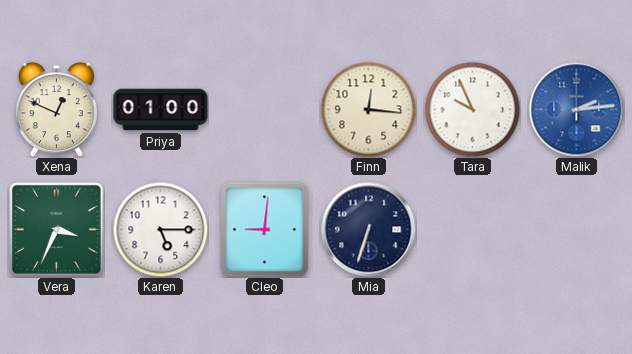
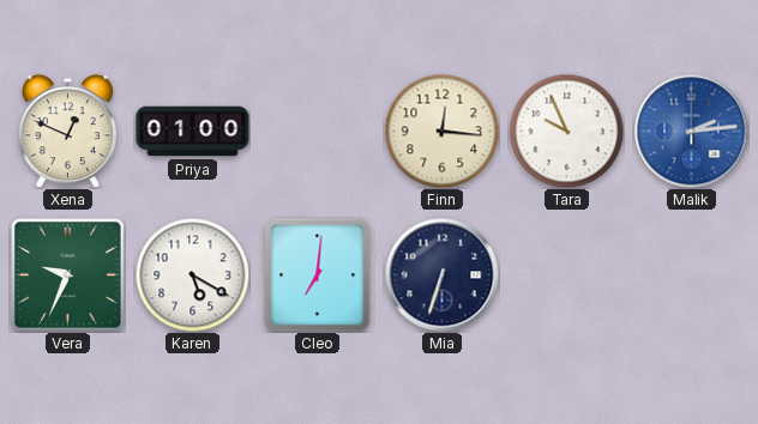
Vera: 3:34 -> 9:34 (68, 275)
Karen: 5:15 -> 5:20 (192, 274)
Cleo: 9:01 -> 7:01 (318, 274)
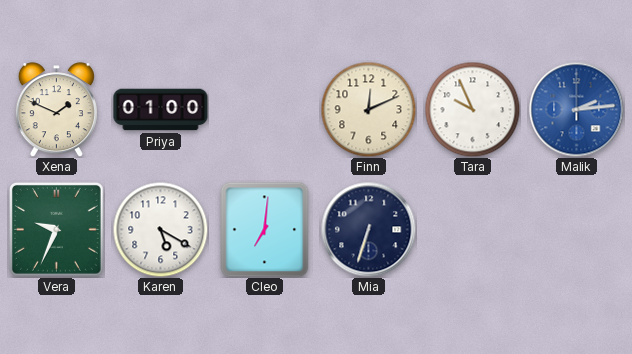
Xena: 12:49 -> 1:49 (56, 110)
Finn: 12:16 -> 12:11 (368, 109)
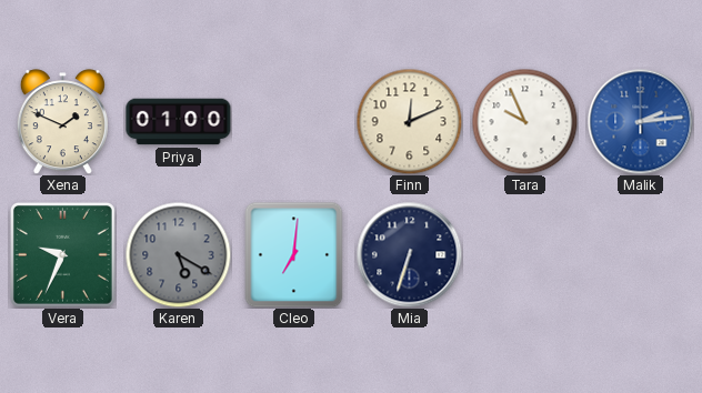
Karen dial: white -> grey (178, 254)
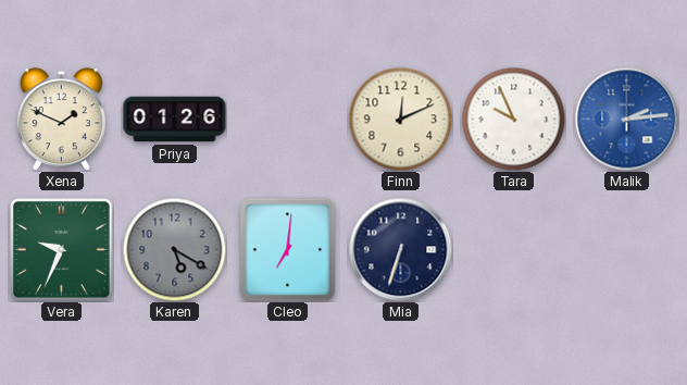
Priya: 01:00 -> 01:26 (175, 120)
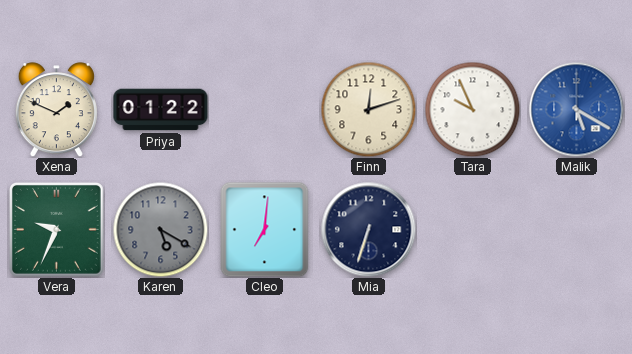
Priya: 01:26 -> 01:22 (161, 110)
Finn: 12:11 -> 12:12 (368, 109)
Malik: 2:14 -> 5:20 (576, 109)
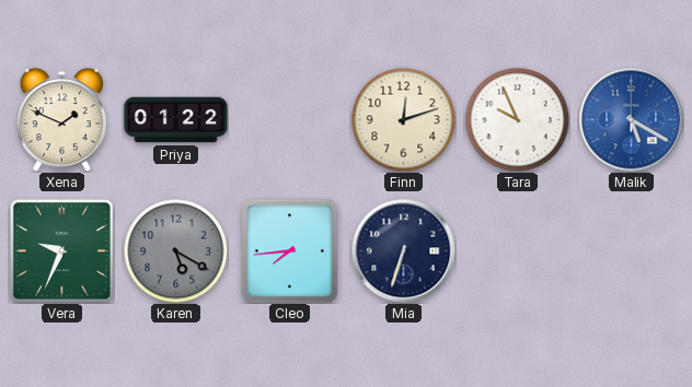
Cleo: 7:01 -> 7:44 (290, 250)
